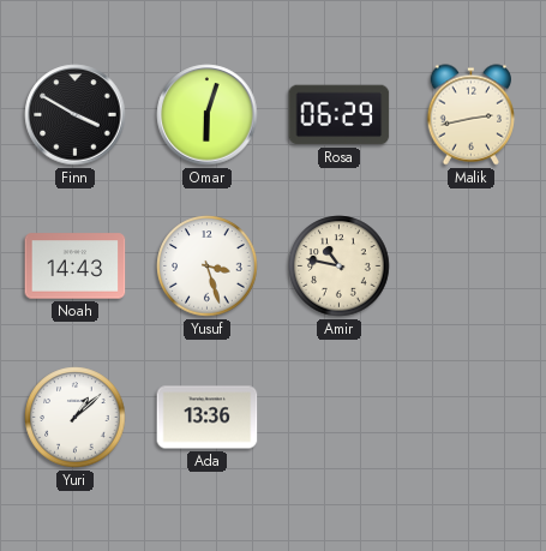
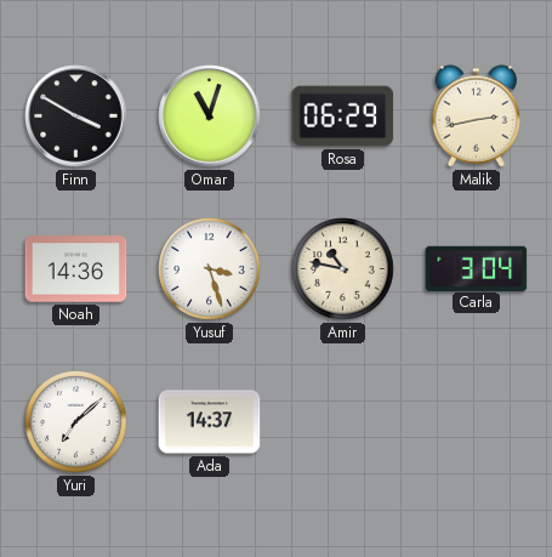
Omar: 6:03 -> 11:03 (210, 116)
Noah: 14:43 -> 14:36 (76, 269)
Carla: none -> 3:04 (477, 268)
Yuri: 1:08 -> 7:08 (76, 422)
Ada: 13:36 -> 14:37 (210, 422)
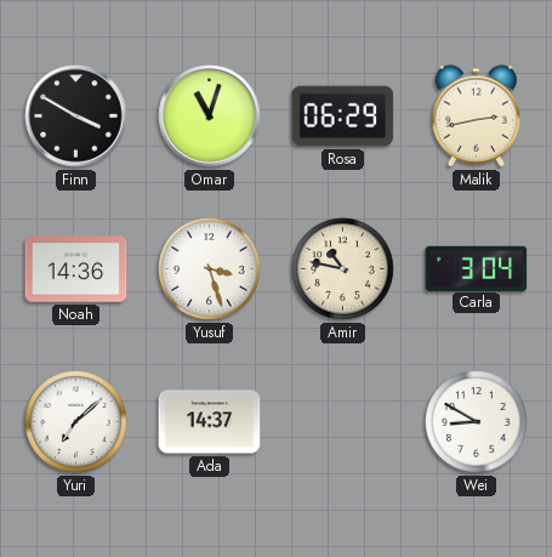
Wei: none -> 8:50 (477, 422)
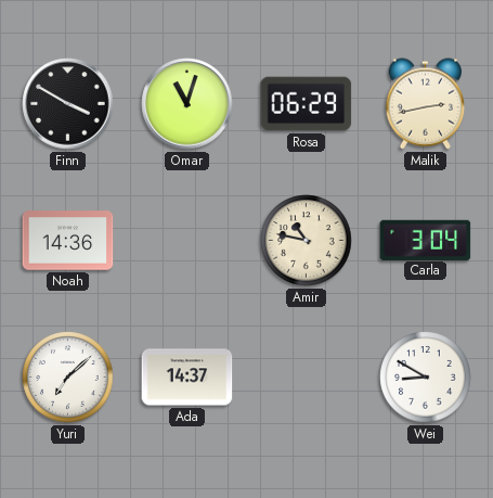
Yusuf: 3:27 -> none (210, 269)
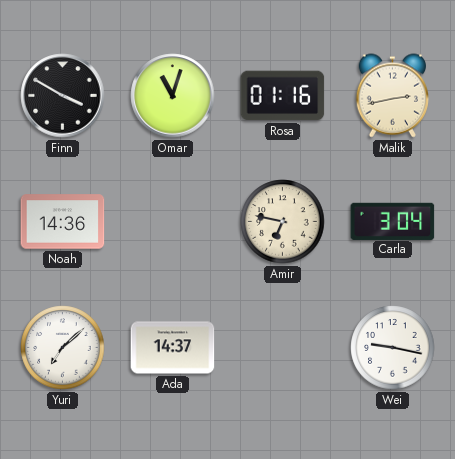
Rosa: 06:29 -> 01:16 (283, 96)
Amir: 10:47 -> 6:47 (283, 222)
Wei: 8:50 -> 9:17 (393, 348)
